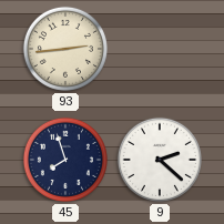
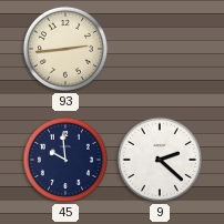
45: 7:57 -> 9:59 (65, 160)
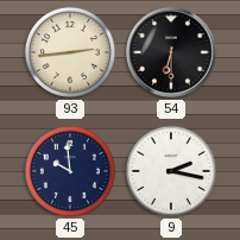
54: none -> 6:30 (171, 52)
9: 2:22 -> 2:17 (171, 171)
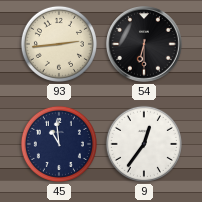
45: 9:59 -> 10:59 (59, 144)
9: 2:17 -> 12:36 (144, 144)
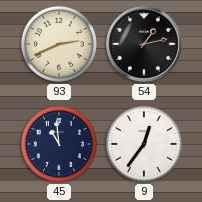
93: 2:44 -> 2:41 (59, 44)
54: 6:30 -> 1:13 (144, 44)
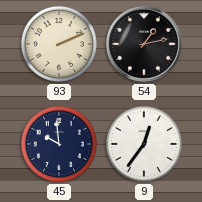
93: 2:41 -> 2:11 (59, 44)
45: 10:59 -> 9:59 (59, 144)
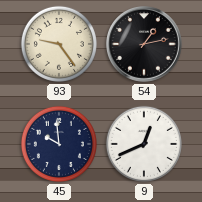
93: 2:11 -> 9:24 (59, 44)
9: 12:36 -> 12:41 (144, 144)
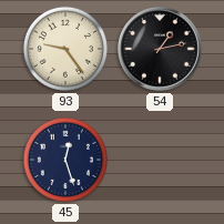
45: 9:59 -> 12:27 (65, 160)
9: 12:41 -> none (144, 144)
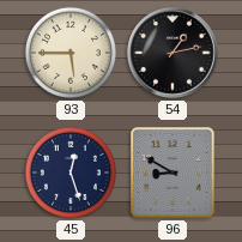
93: 9:24 -> 5:45 (71, 53)
96: none -> 8:50 (173, 173)
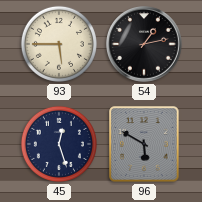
96: 8:50 -> 5:50 (144, 144)
